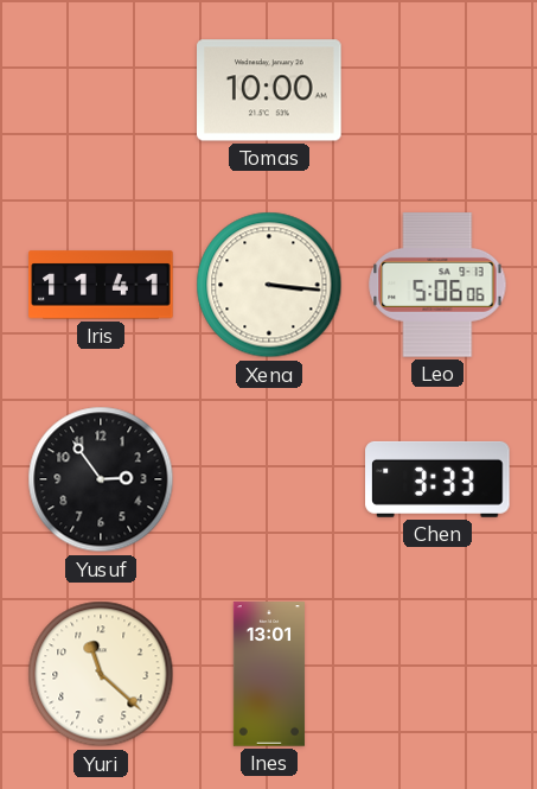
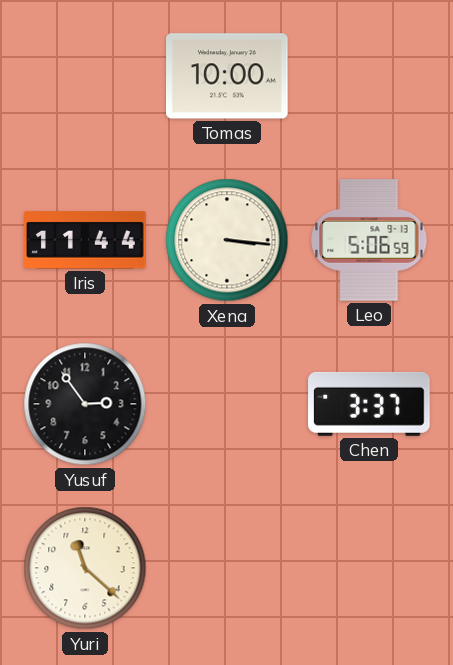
Iris: 11:41 -> 11:44 (85, 240)
Leo: 5:06:06 -> 5:06:59 (369, 240)
Chen: 3:33 -> 3:37 (369, 404)
Ines: 13:01 -> none (269, 674)
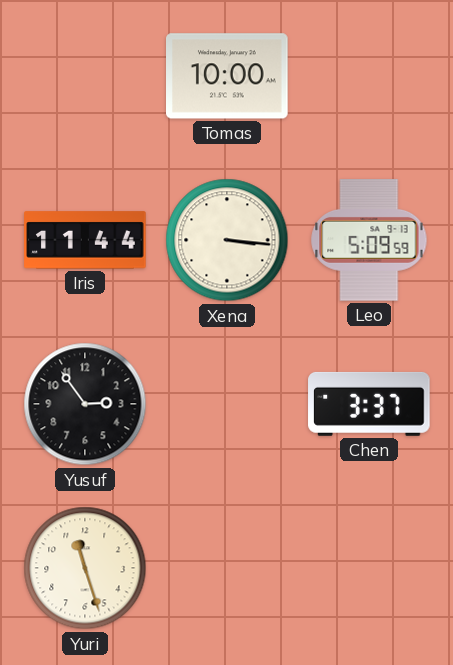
Leo: 5:06 -> 5:09 (369, 240)
Yuri: 11:22 -> 11:27 (85, 568)
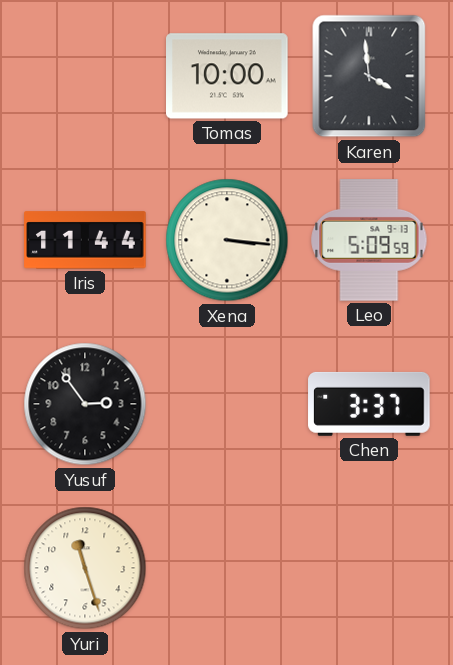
Karen: none -> 3:59 (369, 76)
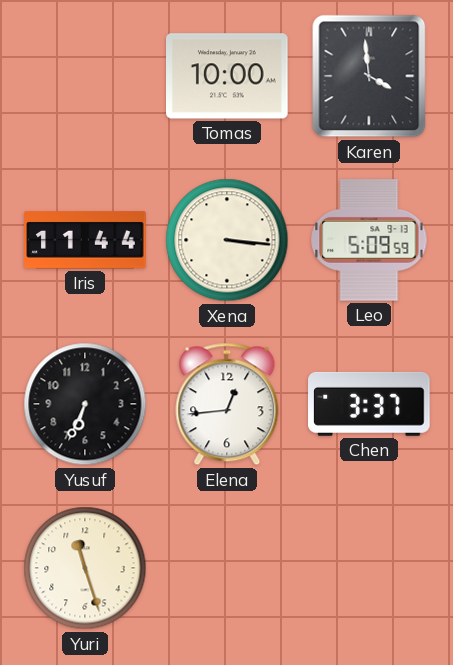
Yusuf: 2:54 -> 6:34 (85, 404)
Elena: none -> 12:44 (227, 404)
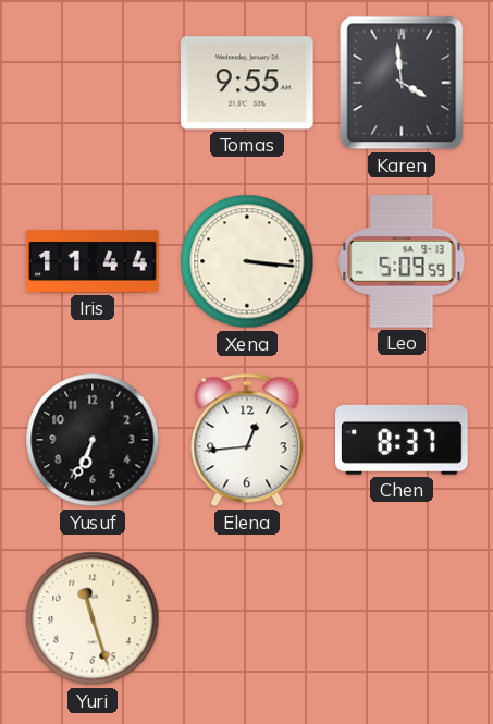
Tomas: 10:00 -> 9:55 (247, 83)
Chen: 3:37 -> 8:37 (402, 440)
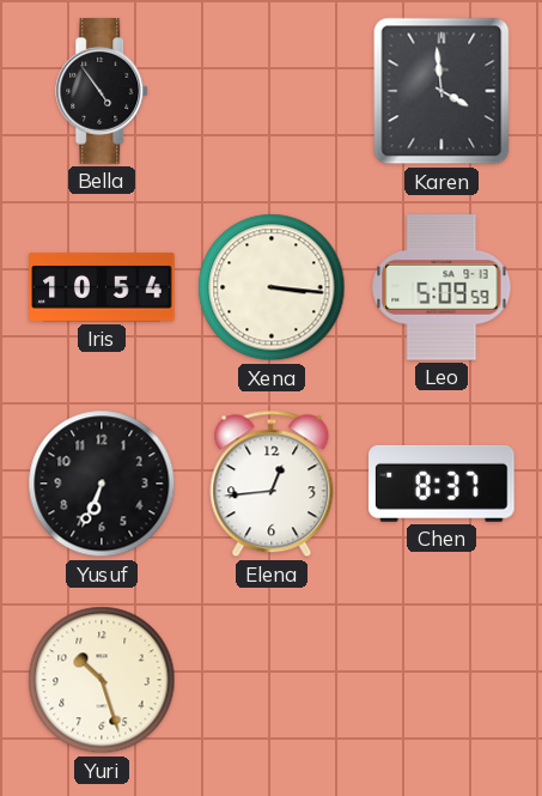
Bella: none -> 4:54 (103, 91)
Tomas: 9:55 -> none (247, 83)
Iris: 11:44 -> 10:54 (102, 287)
Yuri: 11:27 -> 10:27 (102, 680)
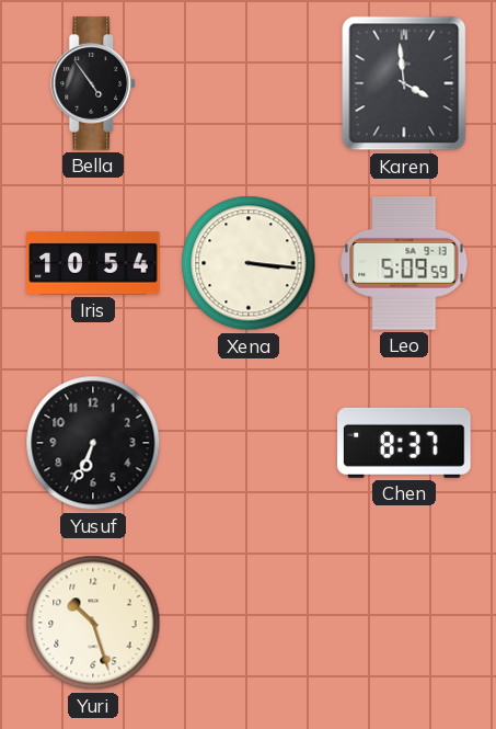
Elena: 12:44 -> none (272, 484)
